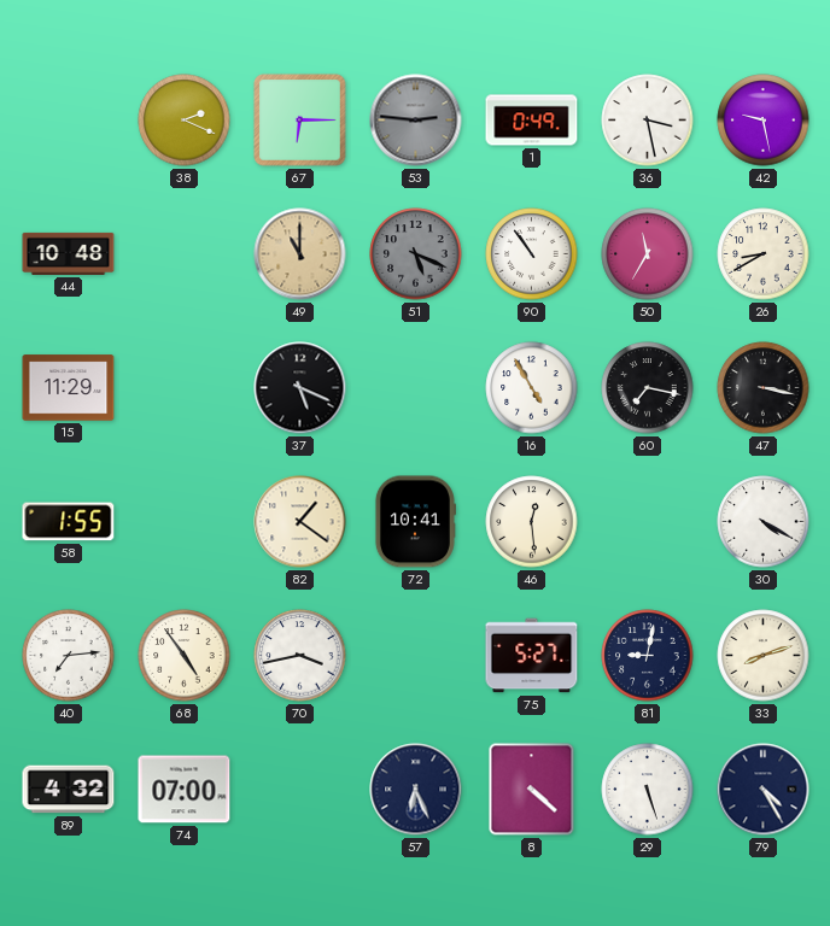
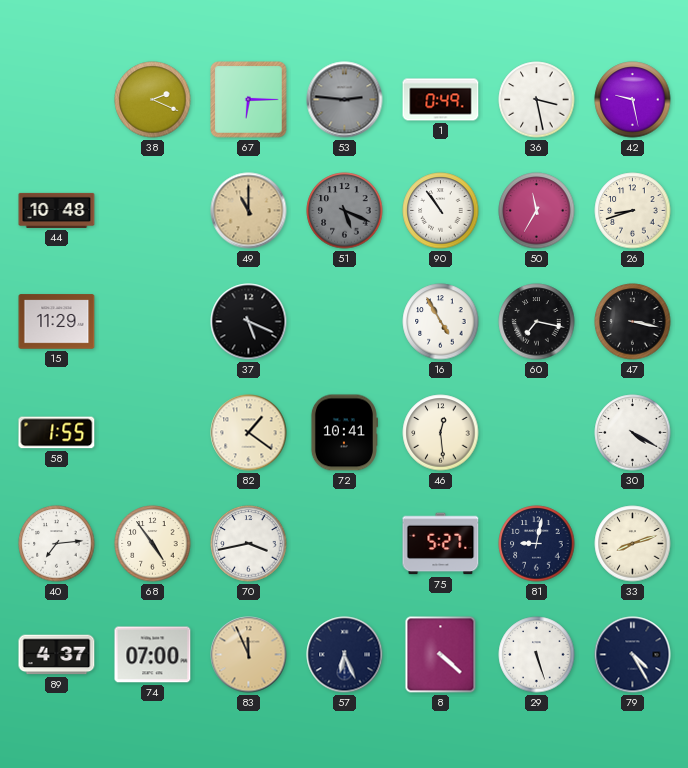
26: 8:40 -> 8:42 (633, 211)
89: 4:32 -> 4:37 (57, 655)
83: none -> 11:56 (249, 655)
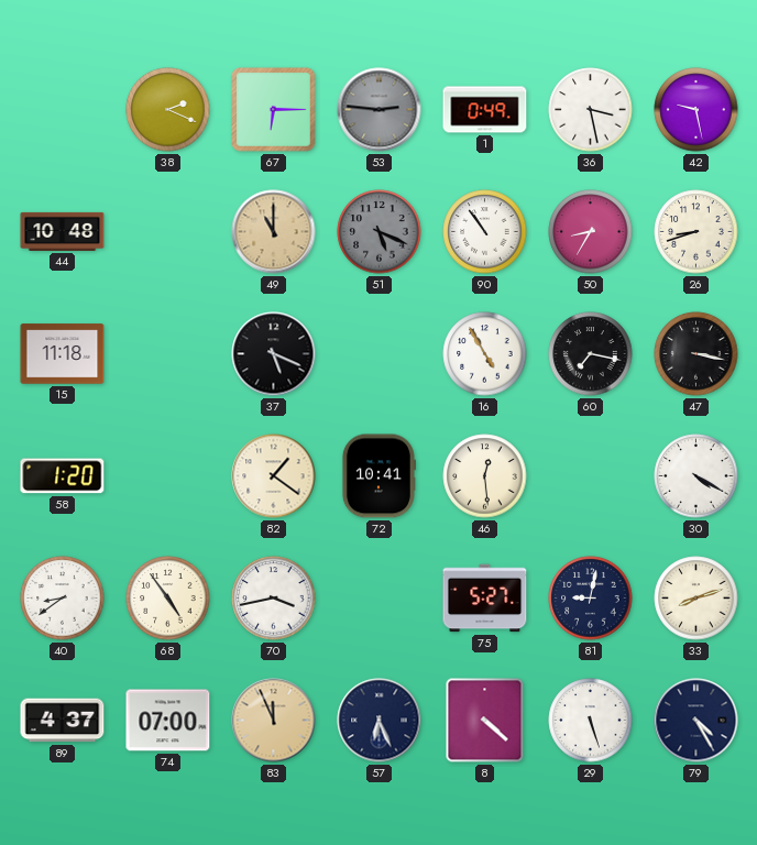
50: 11:35 -> 8:35 (591, 232)
15: 11:29 -> 11:18 (63, 354)
58: 1:55 -> 1:20 (63, 476)
40: 7:14 -> 8:39 (63, 599)
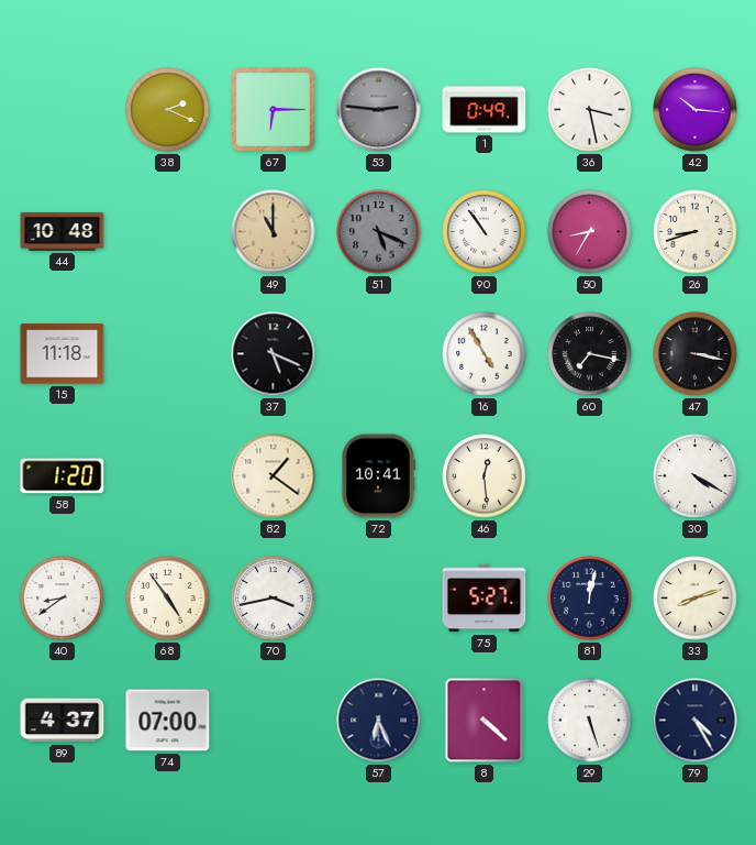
42: 9:28 -> 10:16 (696, 110)
81: 9:02 -> 12:02 (590, 599)
83: 11:56 -> none (274, 721)
